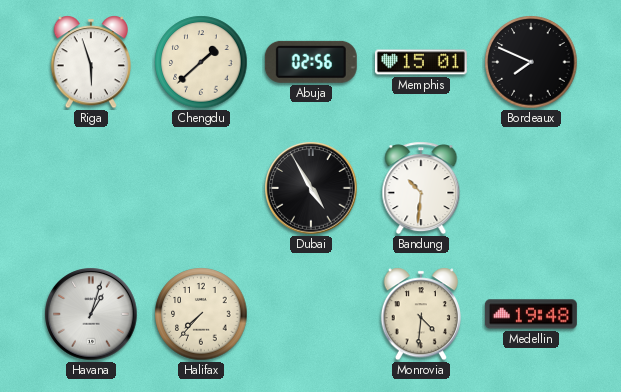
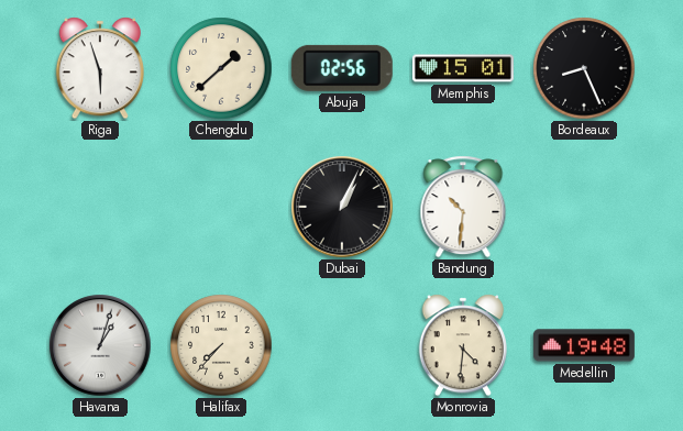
Bordeaux: 7:49 -> 8:26 (584, 68)
Dubai: 4:55 -> 1:04 (342, 207)
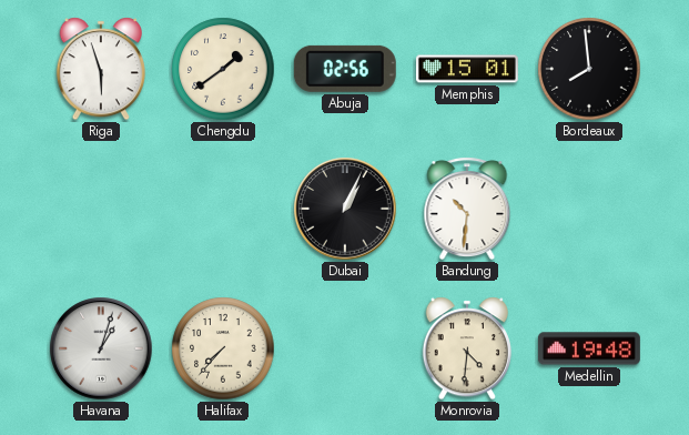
Chengdu: 1:38 -> 1:39 (223, 69)
Bordeaux: 8:26 -> 7:59 (589, 69)
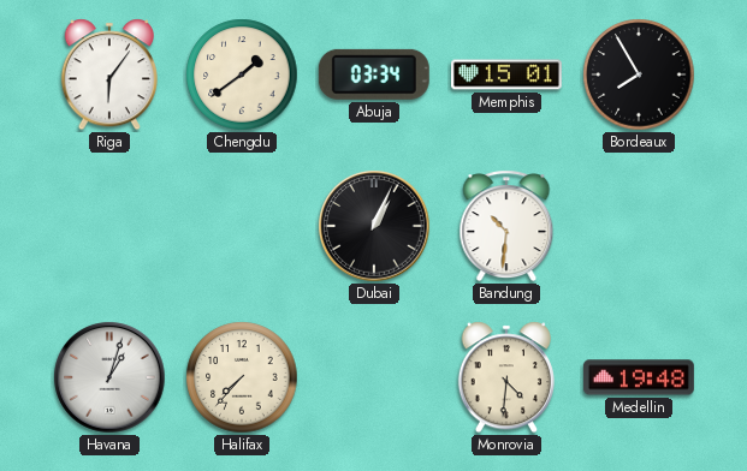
Riga: 5:57 -> 6:06 (108, 74)
Abuja: 02:56 -> 03:34 (374, 74)
Bordeaux: 7:59 -> 7:55 (639, 74)
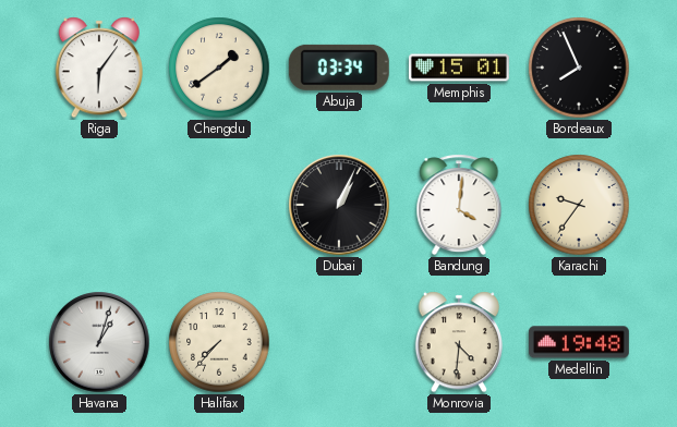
Bordeaux: 7:55 -> 7:56 (579, 68)
Bandung: 10:31 -> 4:01 (459, 205)
Karachi: none -> 9:36 (579, 205)
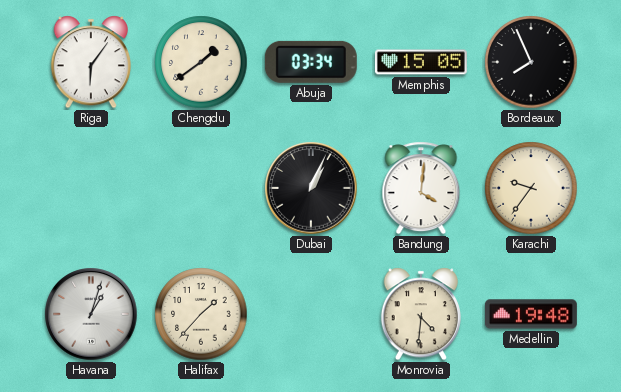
Memphis: 15:01 -> 15:05 (421, 62)
Halifax: 7:37 -> 1:37 (201, 314)
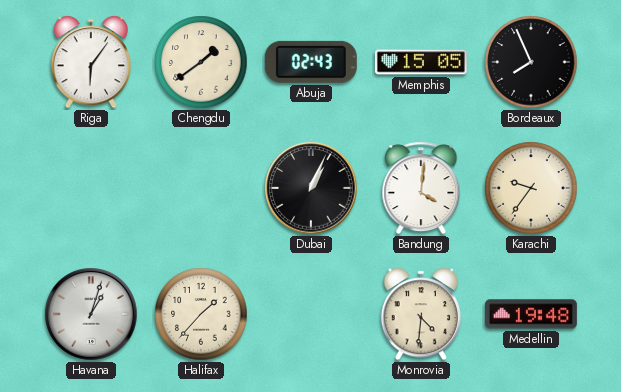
Abuja: 03:34 -> 02:43 (311, 62)
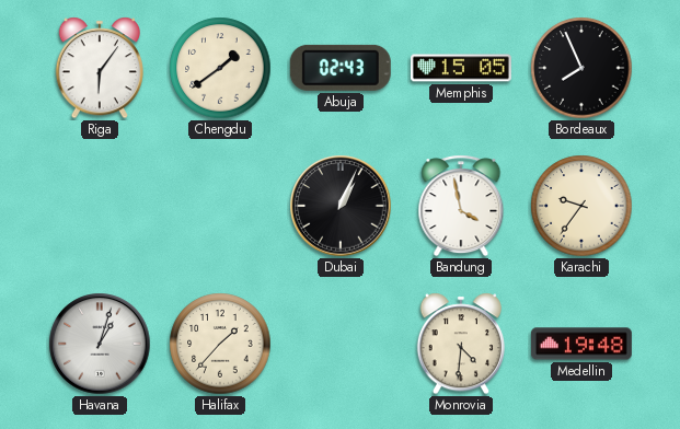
Bandung: 4:01 -> 3:58 (461, 206)
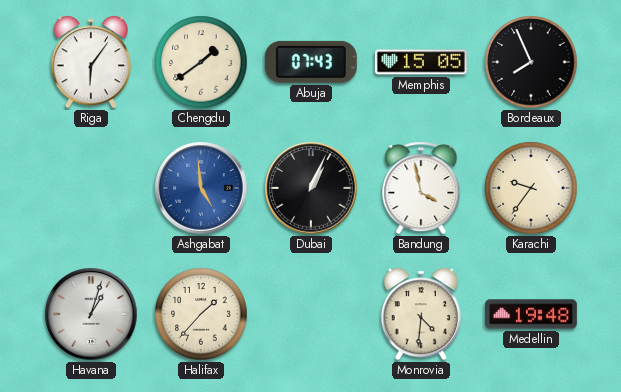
Abuja: 02:43 -> 07:43 (311, 62)
Ashgabat: none -> 4:59 (201, 188)
